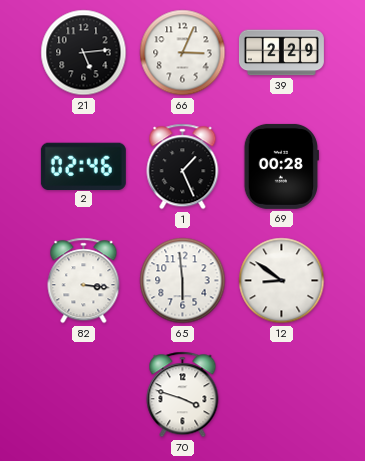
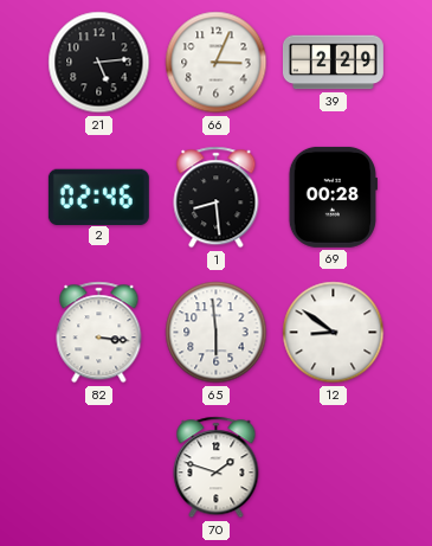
1: 1:26 -> 8:29 (217, 198)
70: 3:48 -> 1:48 (217, 468)
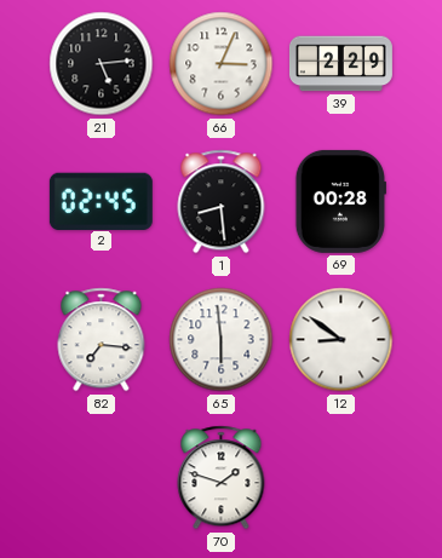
2: 02:46 -> 02:45 (101, 201)
82: 3:16 -> 7:16 (102, 340)
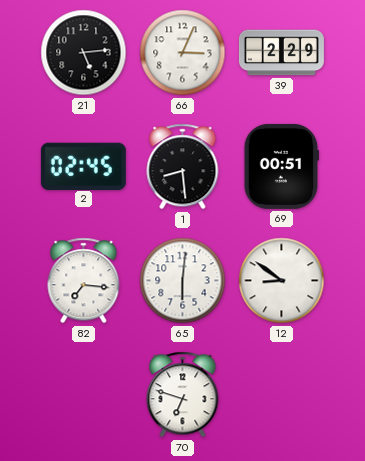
69: 00:28 -> 00:51 (281, 166)
65: 5:59 -> 6:01 (183, 281)
70: 1:48 -> 6:48 (183, 395)
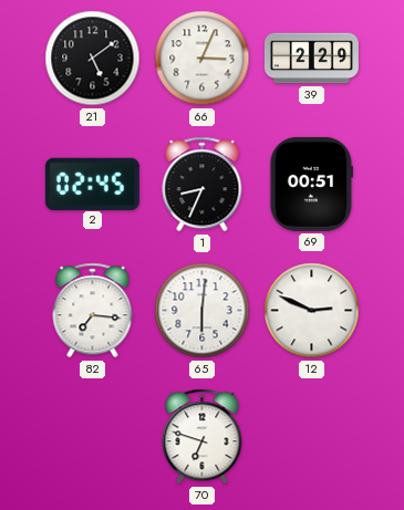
21: 5:14 -> 5:09 (93, 59)
1: 8:29 -> 8:34 (203, 185)
12: 8:51 -> 2:49 (312, 311)
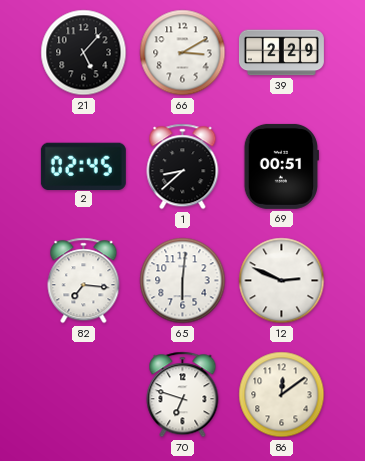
21: 5:09 -> 5:07 (84, 53)
66: 3:04 -> 3:10 (183, 53)
1: 8:34 -> 8:38 (183, 167)
86: none -> 12:09 (282, 395)
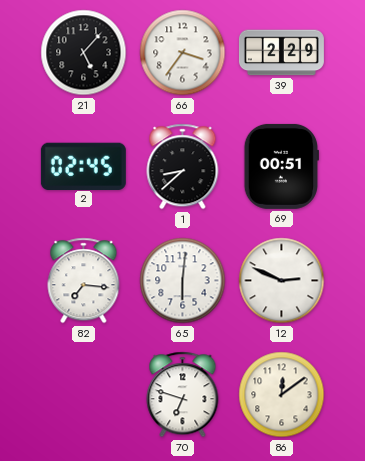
66: 3:10 -> 3:36 (183, 53)
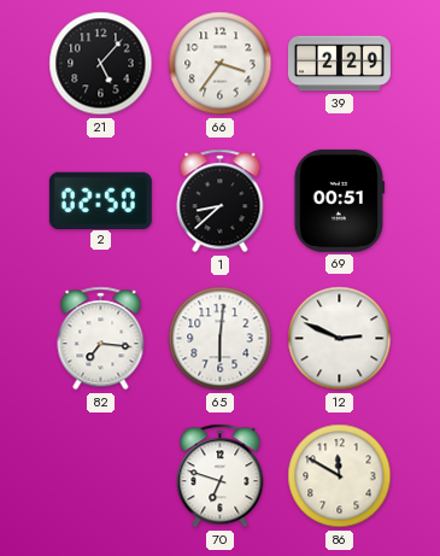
2: 02:45 -> 02:50 (100, 200)
86: 12:09 -> 11:50 (340, 476)
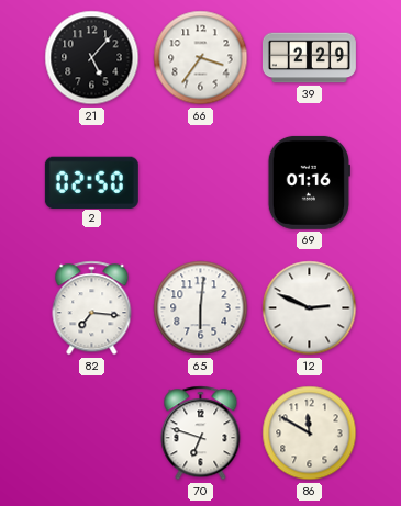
1: 8:38 -> none (221, 201)
69: 00:51 -> 01:16 (309, 182)
